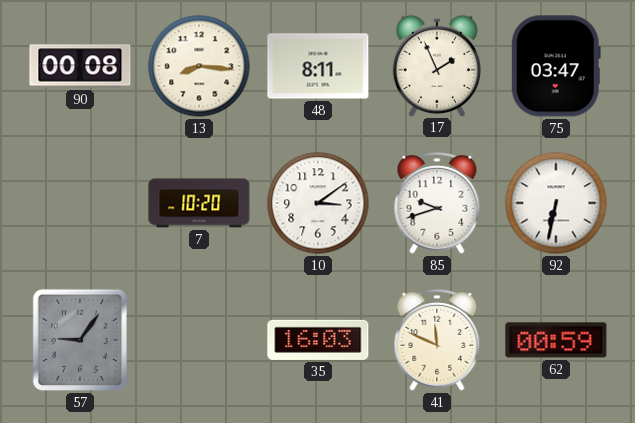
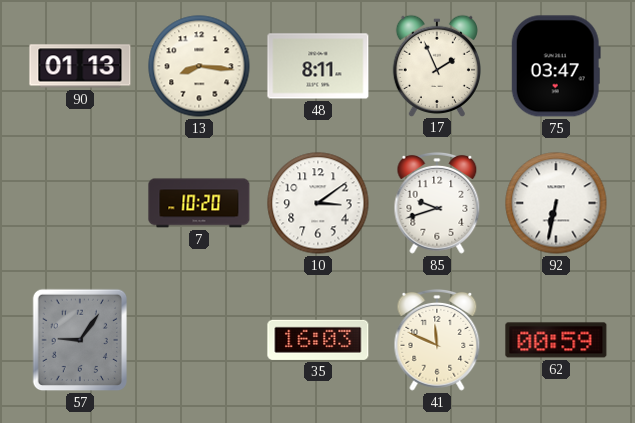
90: 00:08 -> 01:13 (80, 66)
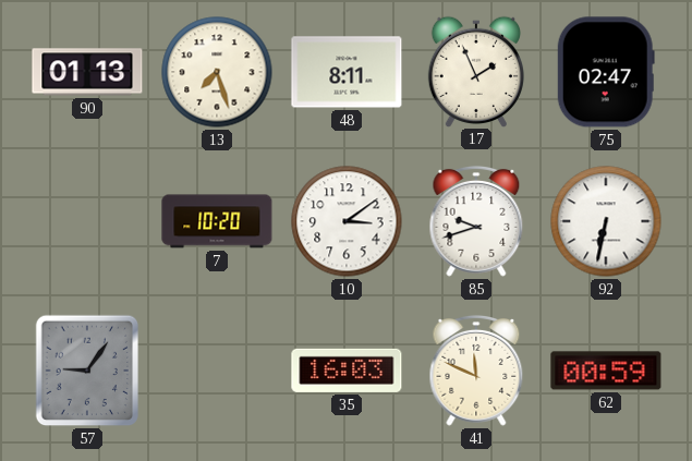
13: 8:16 -> 7:27 (217, 72)
75: 03:47 -> 02:47 (606, 72)
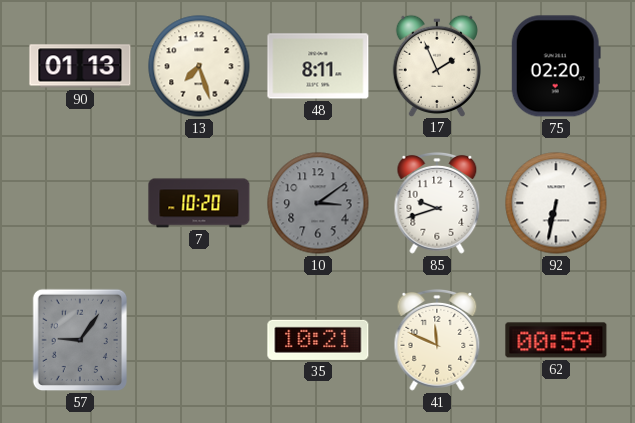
75: 02:47 -> 02:20 (556, 66)
10 dial: white -> grey (318, 203)
35: 16:03 -> 10:21 (318, 340)
